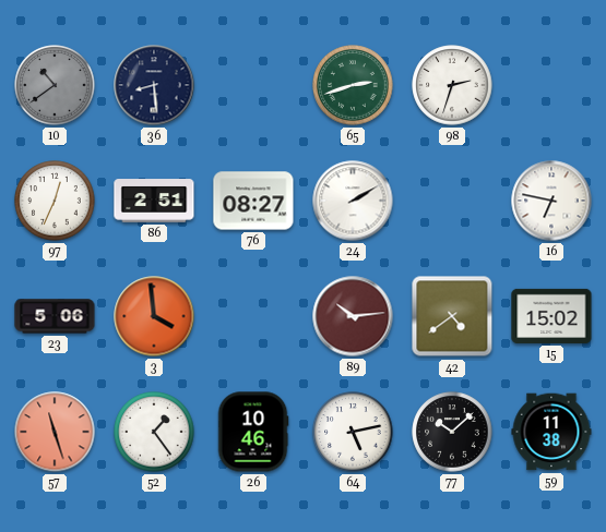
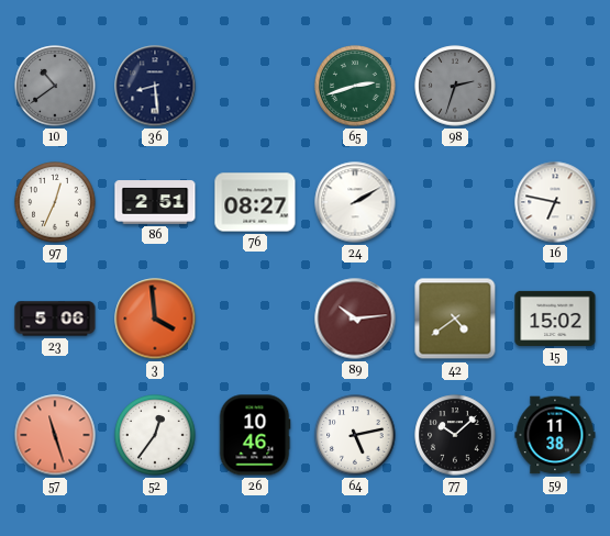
98 dial: white -> grey (455, 86)
52: 1:24 -> 12:36 (155, 435)
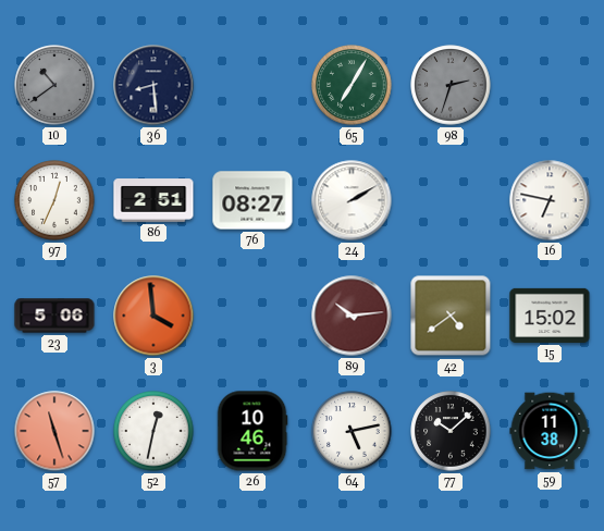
65: 2:42 -> 7:05 (352, 85)
52: 12:36 -> 12:32 (153, 431)
